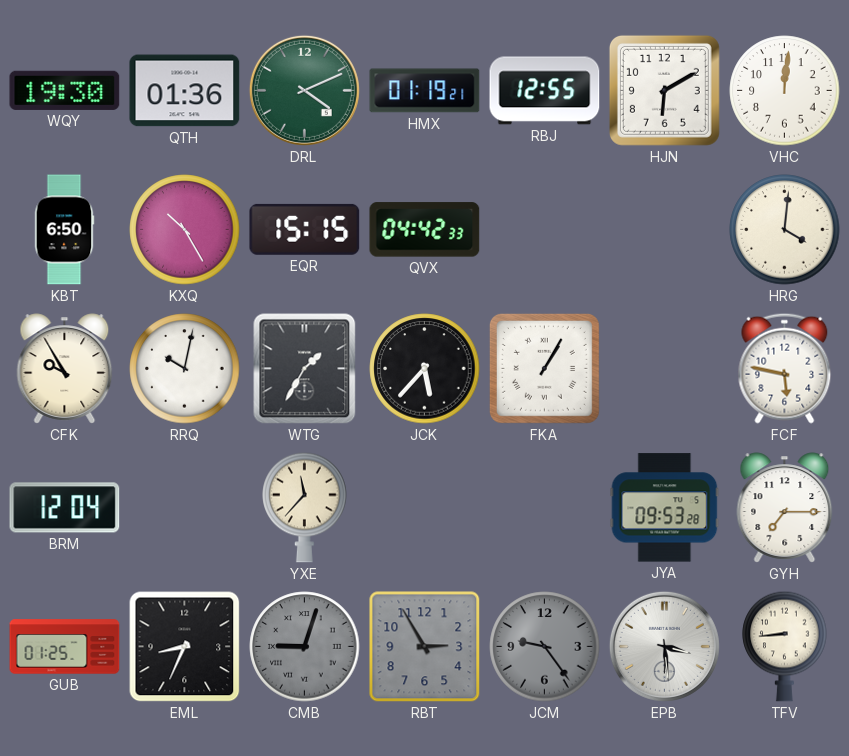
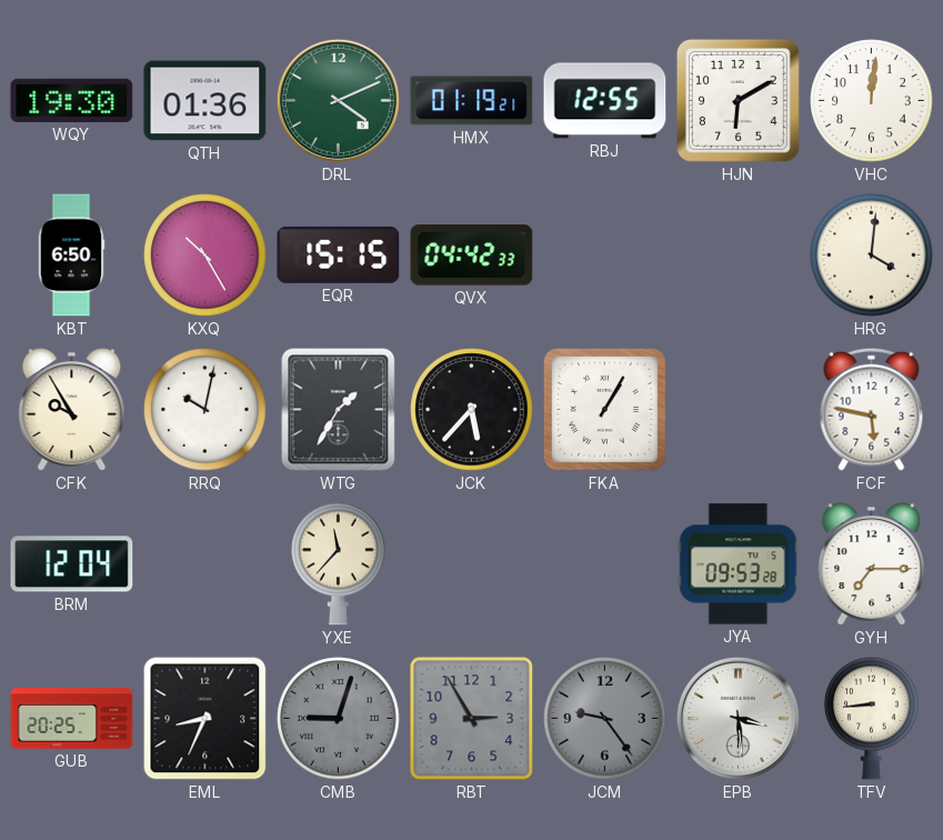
GUB: 01:25 -> 20:25 (72, 719)
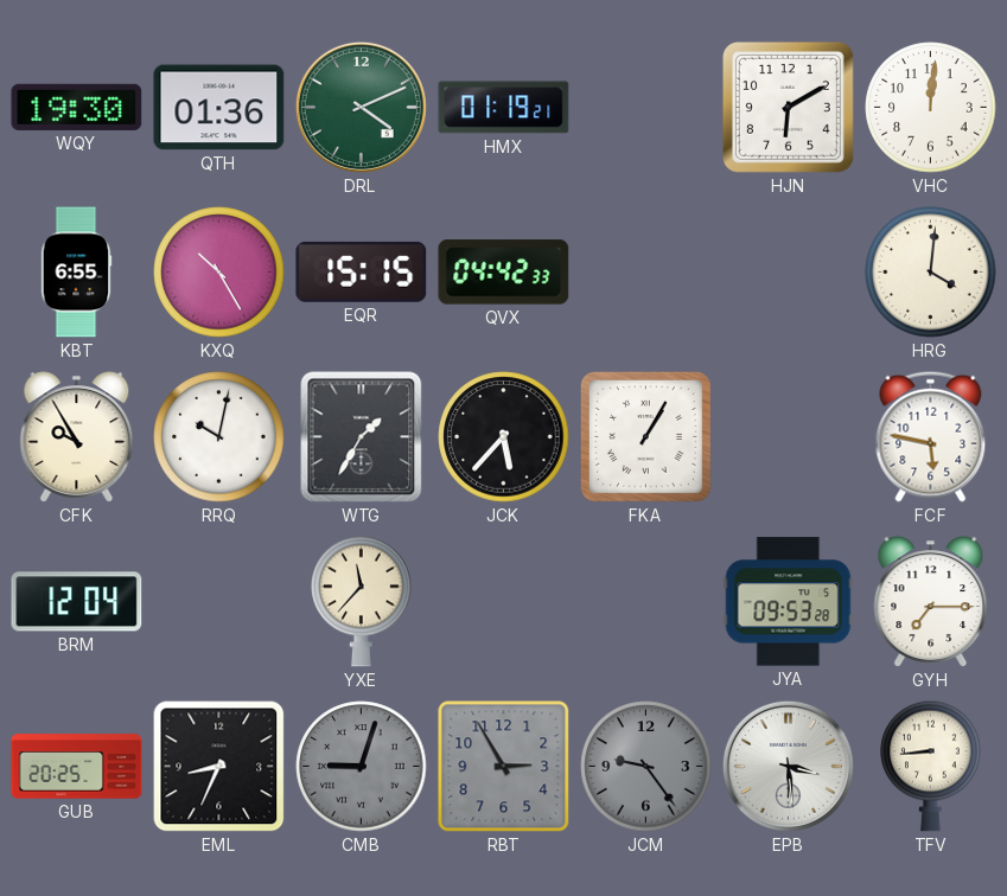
RBJ: 12:55 -> none (605, 101)
KBT: 6:50 -> 6:55 (76, 273)
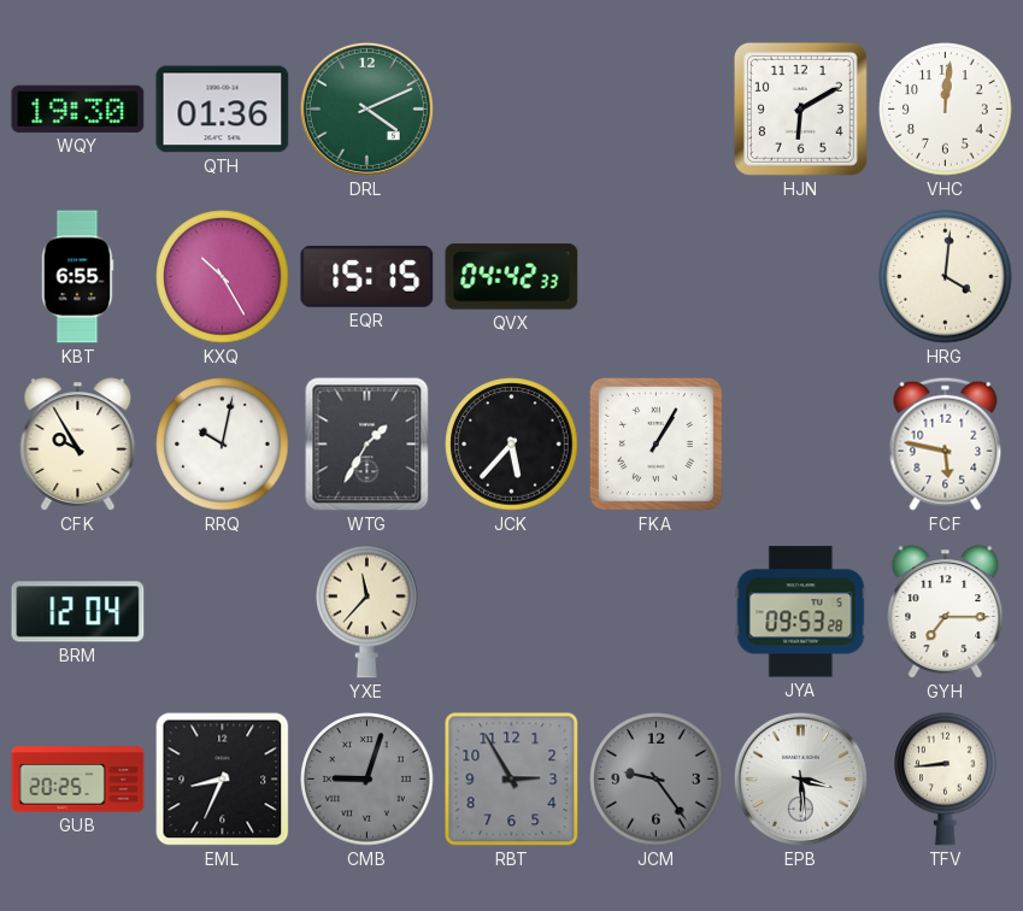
HMX: 01:19 -> none (504, 108)
